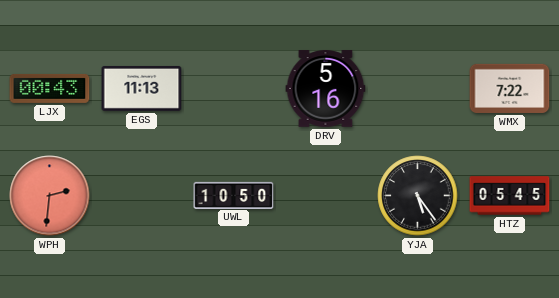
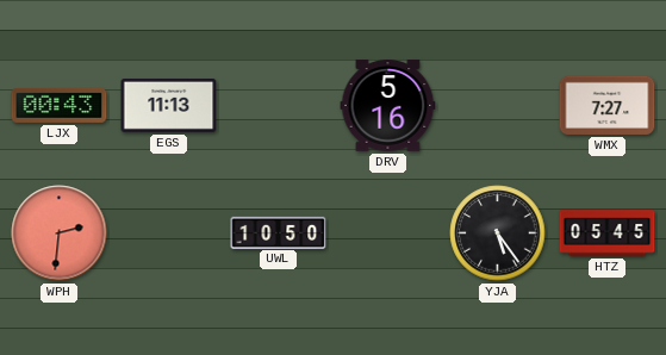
WMX: 7:22 -> 7:27 (608, 105)
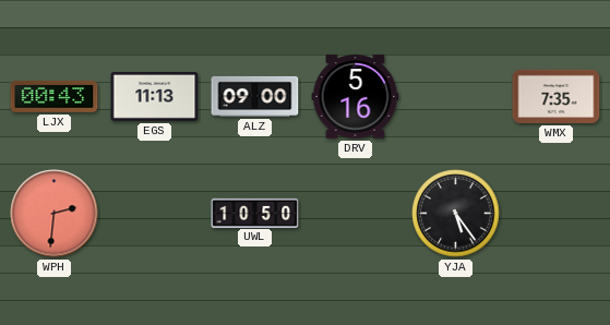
ALZ: none -> 09:00 (255, 96)
WMX: 7:27 -> 7:35 (557, 96)
HTZ: 05:45 -> none (608, 233)
